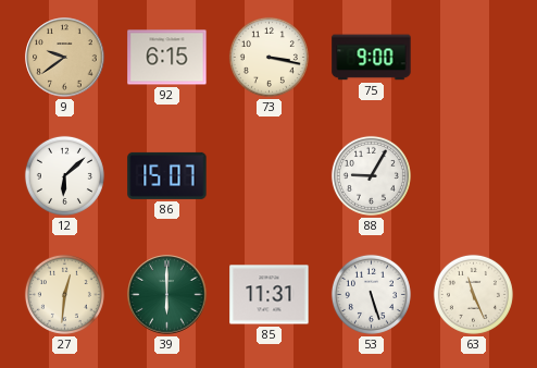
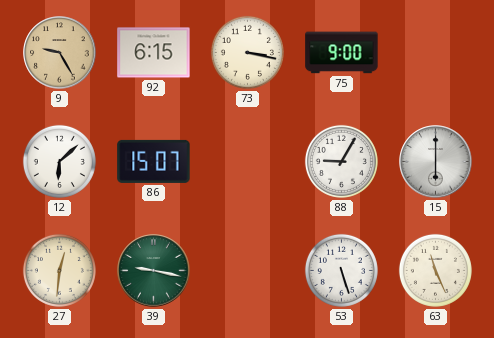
9: 9:39 -> 9:25 (60, 53)
15: none -> 6:00 (436, 162)
39: 6:00 -> 9:17 (154, 271)
85: 11:31 -> none (270, 295)
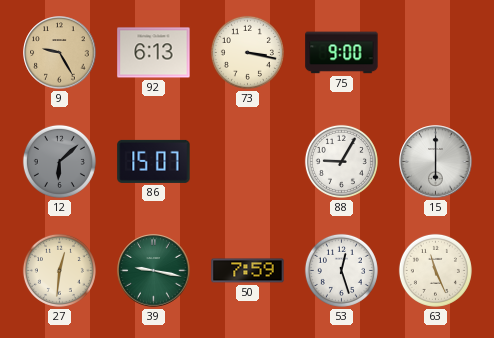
92: 6:15 -> 6:13 (154, 53)
12 dial: white -> grey (59, 161)
50: none -> 7:59 (248, 271)
53: 5:27 -> 12:27 (341, 270)
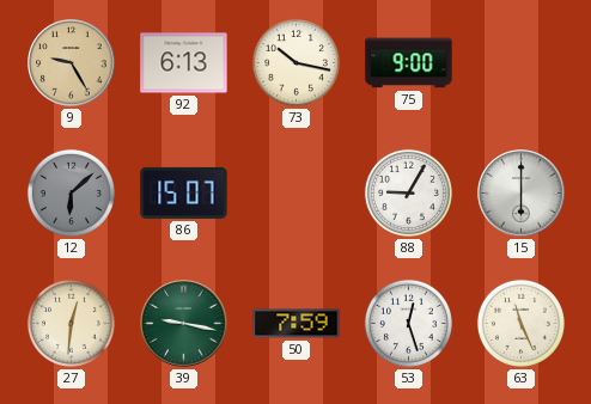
73: 3:17 -> 10:17 (295, 62)
